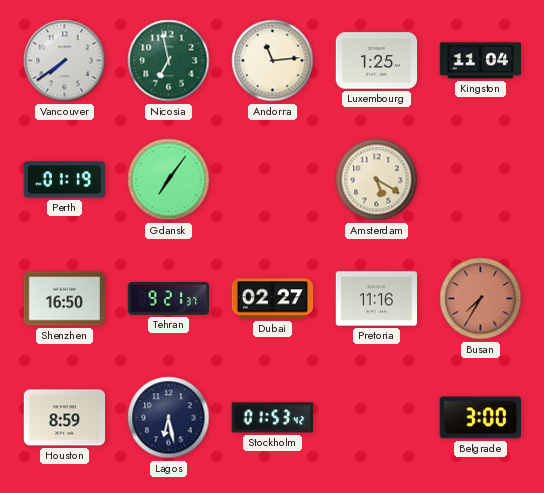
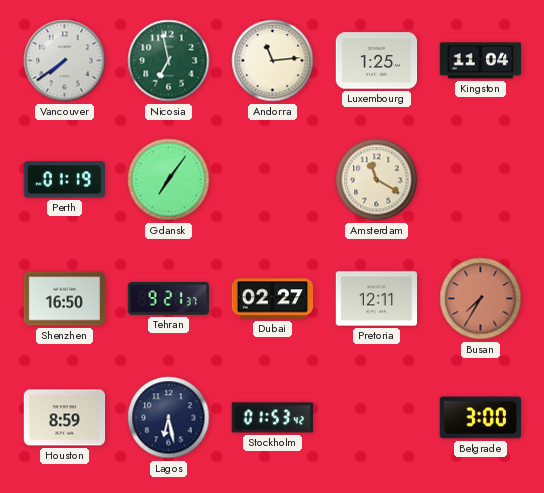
Amsterdam: 5:20 -> 11:20 (377, 180)
Pretoria: 11:16 -> 12:11 (377, 299)
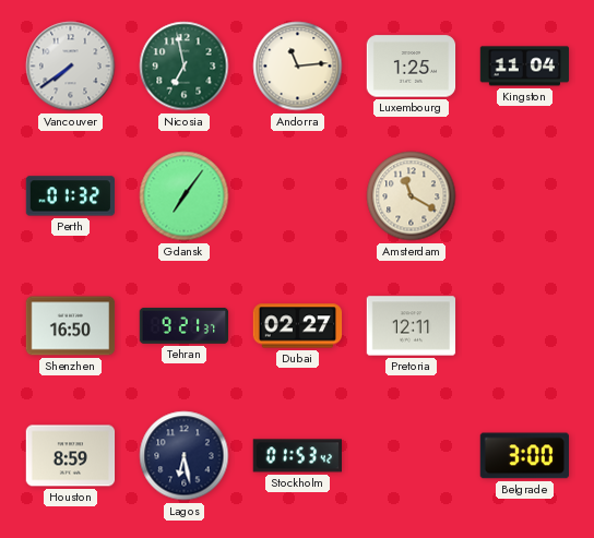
Perth: 01:19 -> 01:32 (70, 196)
Busan: 7:35 -> none (481, 299)
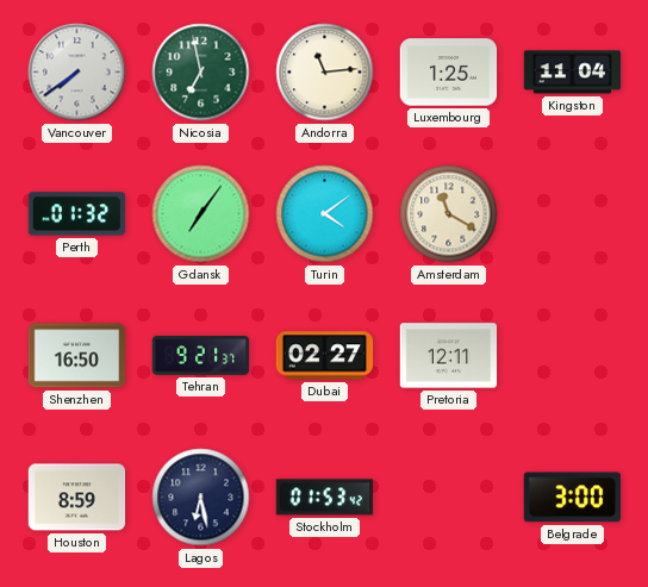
Turin: none -> 4:09 (325, 214)
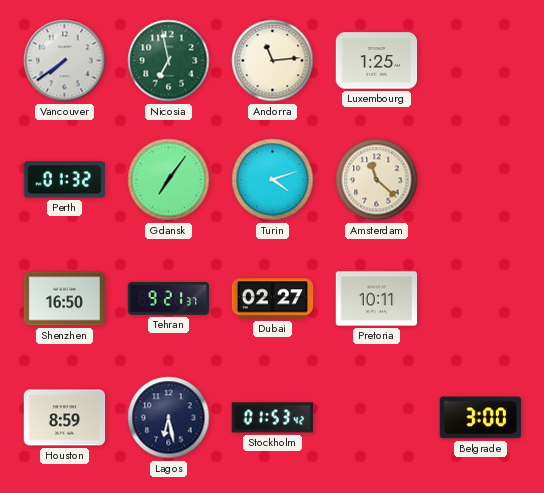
Kingston: 11:04 -> none (573, 73)
Turin: 4:09 -> 4:12 (273, 180)
Amsterdam: 11:20 -> 11:22 (377, 180)
Pretoria: 12:11 -> 10:11 (377, 299)
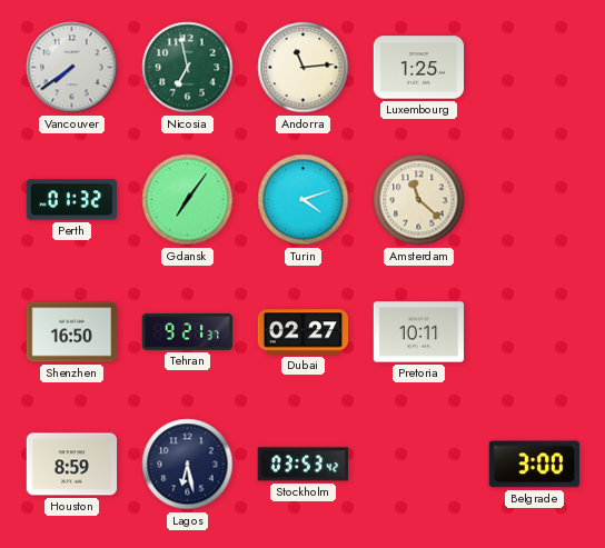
Stockholm: 01:53 -> 03:53 (302, 465)
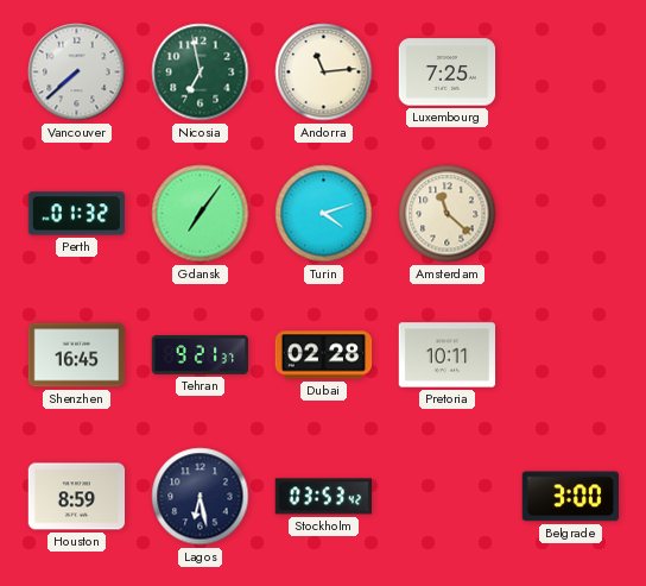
Vancouver: 7:39 -> 7:38 (77, 73)
Luxembourg: 1:25 -> 7:25 (448, 73)
Shenzhen: 16:50 -> 16:45 (77, 355)
Dubai: 02:27 -> 02:28 (324, 355)
